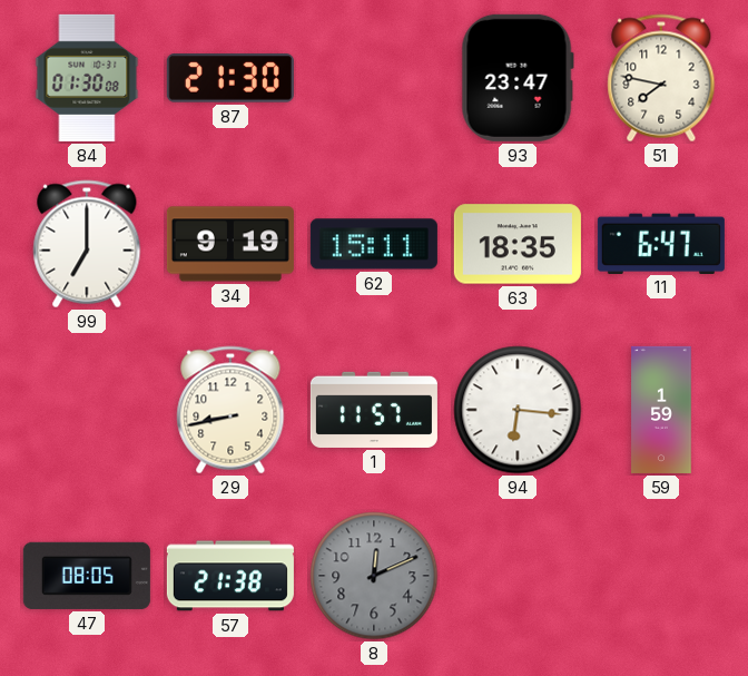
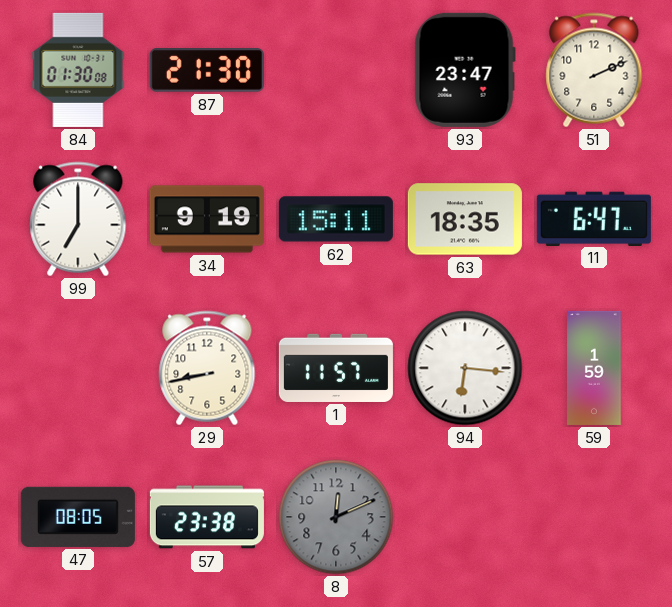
51: 7:47 -> 2:11 (594, 70)
57: 21:38 -> 23:38 (207, 517)
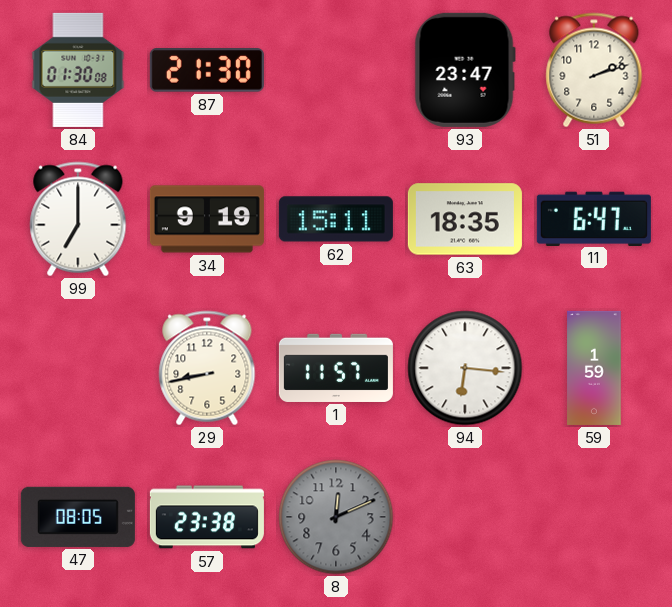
51: 2:11 -> 2:12 (594, 70)
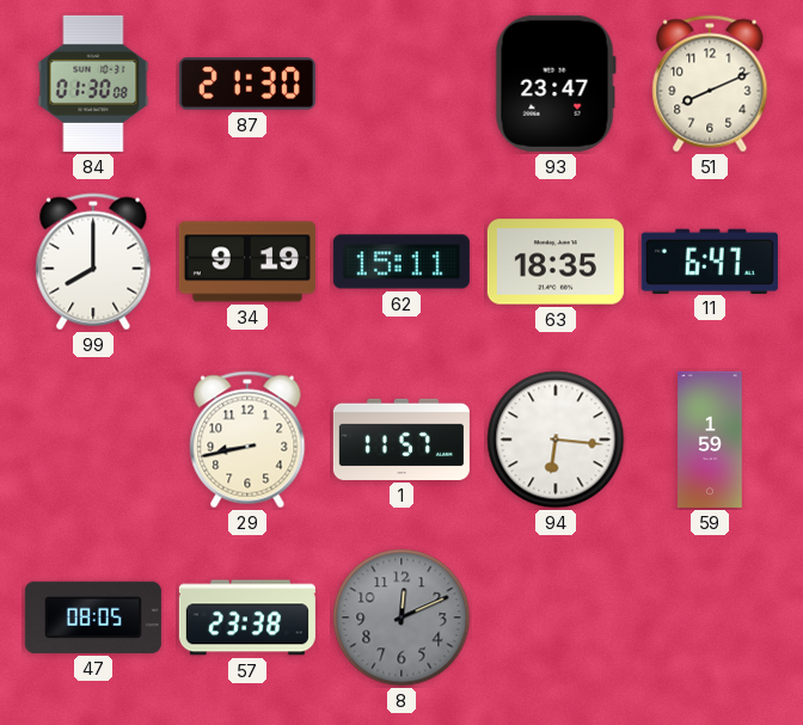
51: 2:12 -> 8:11 (710, 84)
99: 7:00 -> 8:00 (93, 262)
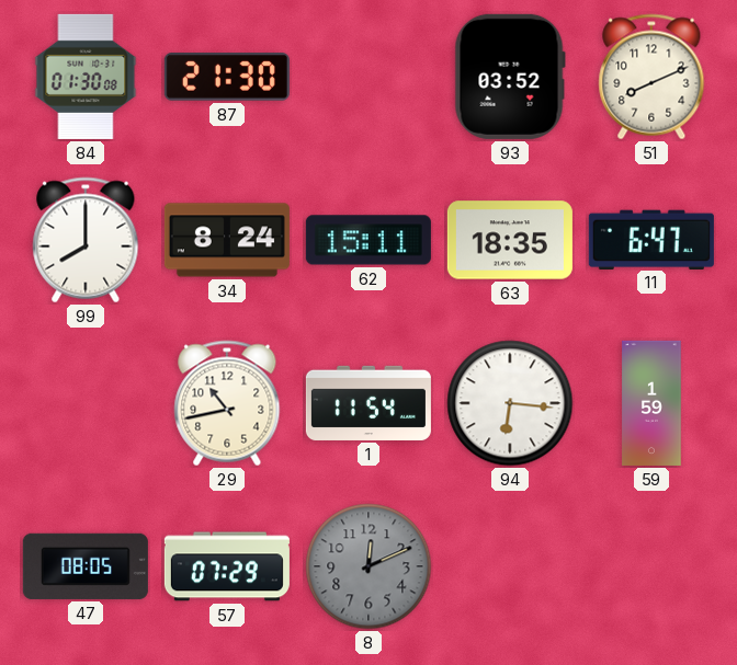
93: 23:47 -> 03:52 (510, 77)
34: 9:19 -> 8:24 (227, 240)
29: 8:43 -> 10:43 (227, 403)
1: 11:57 -> 11:54 (368, 403)
57: 23:38 -> 07:29 (227, 566)
